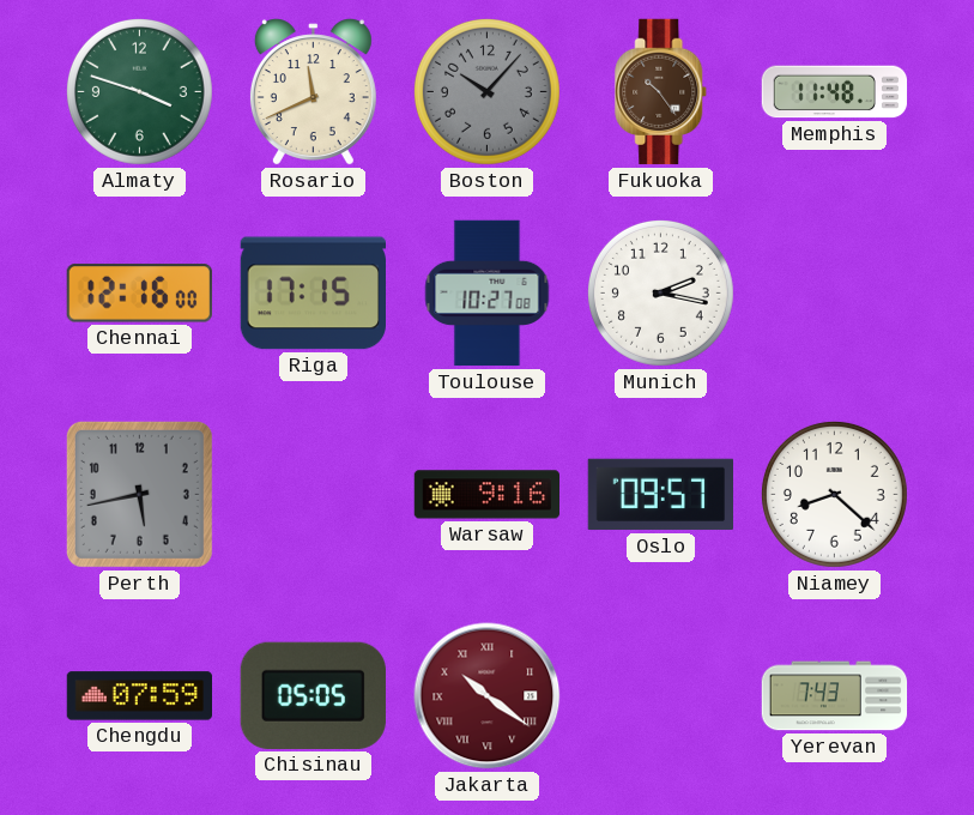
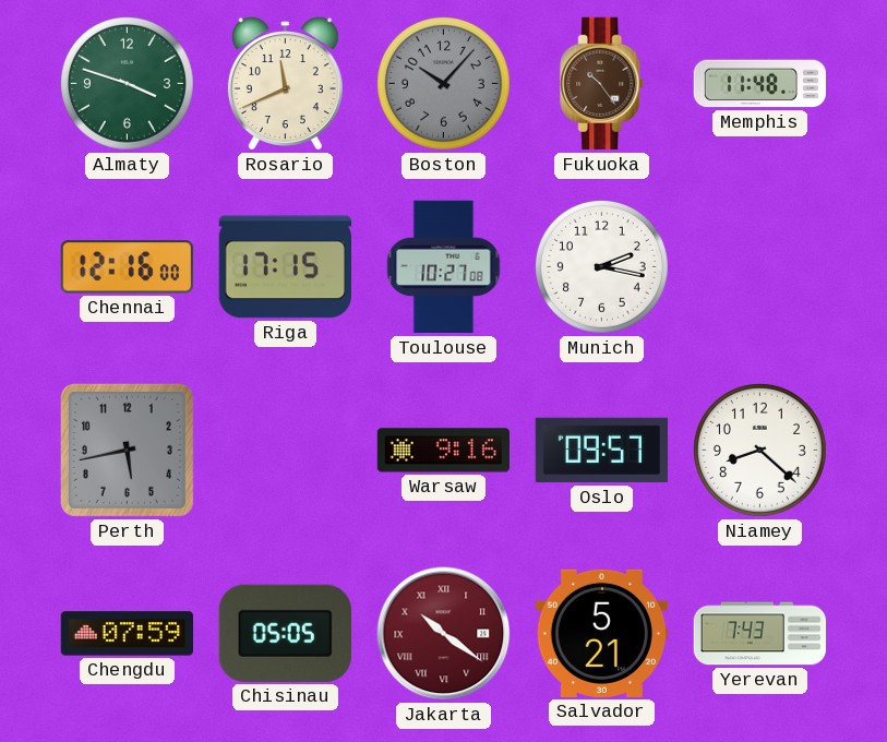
Salvador: none -> 5:21 (601, 633)
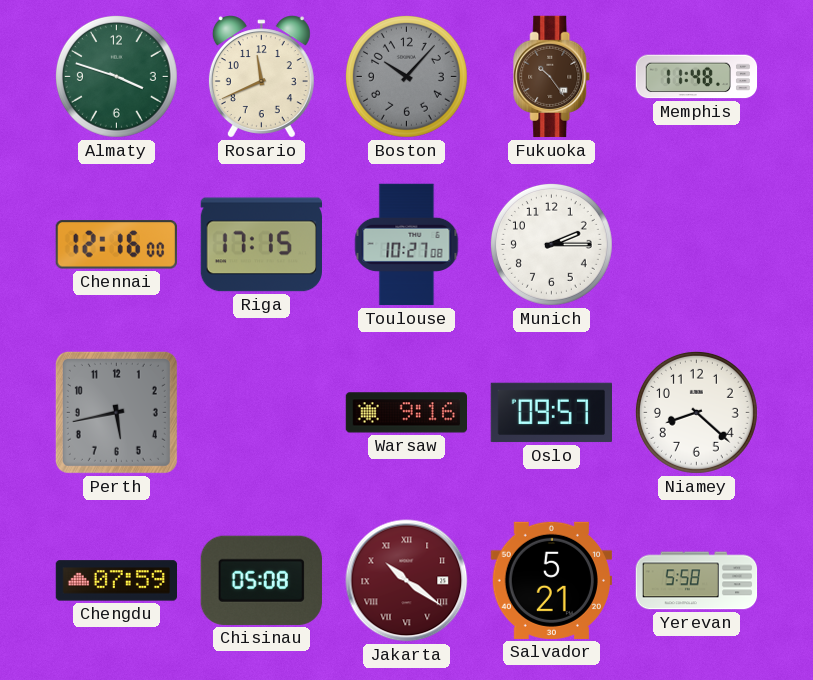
Munich: 2:17 -> 2:15 (551, 244)
Chisinau: 05:05 -> 05:08 (261, 580)
Yerevan: 7:43 -> 5:58 (697, 581)
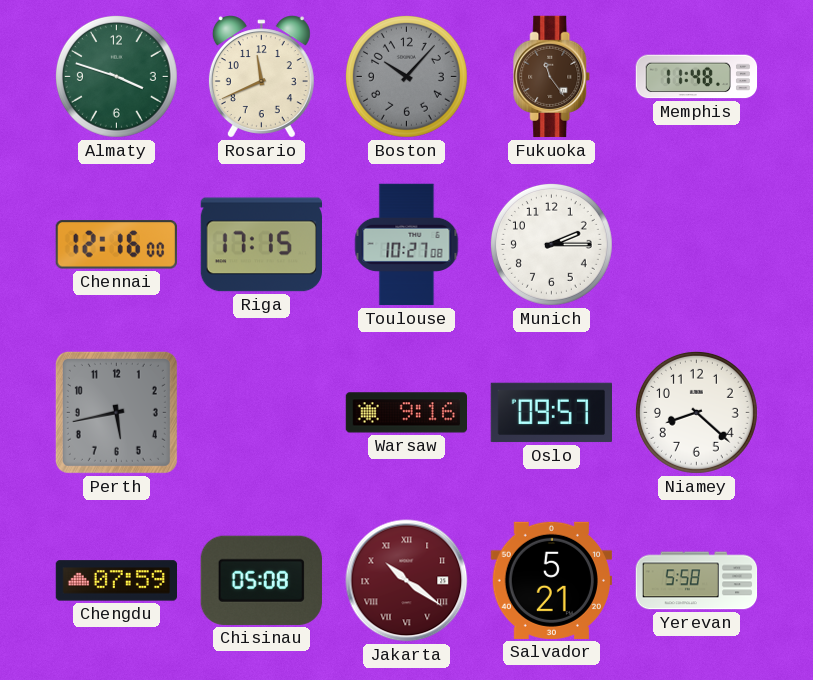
Fukuoka: 10:24 -> 11:24 (552, 77)
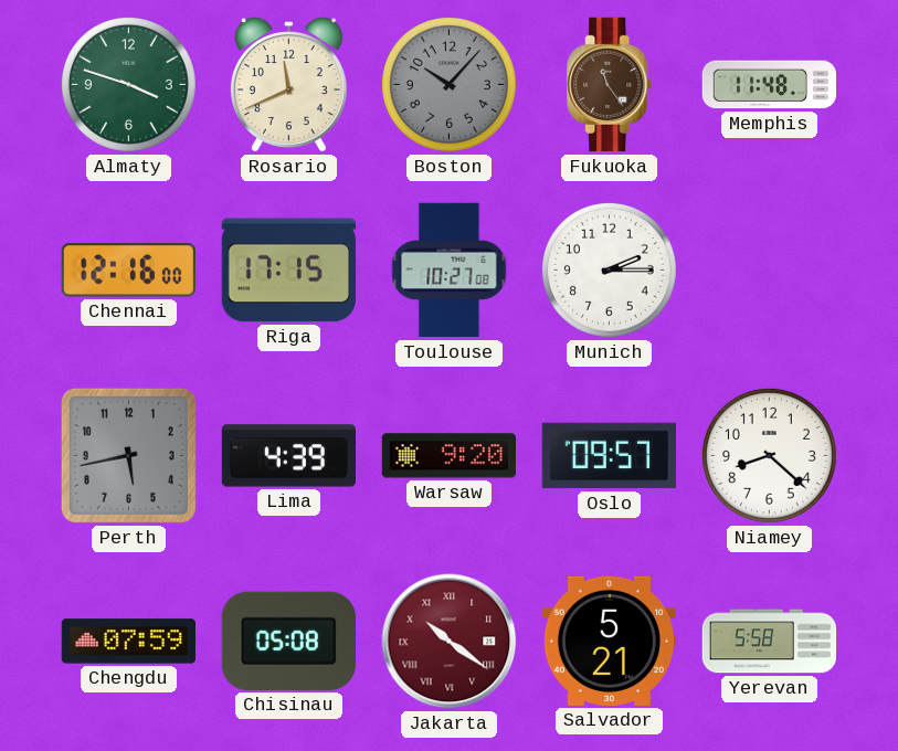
Lima: none -> 4:39 (288, 456)
Warsaw: 9:16 -> 9:20 (448, 456)
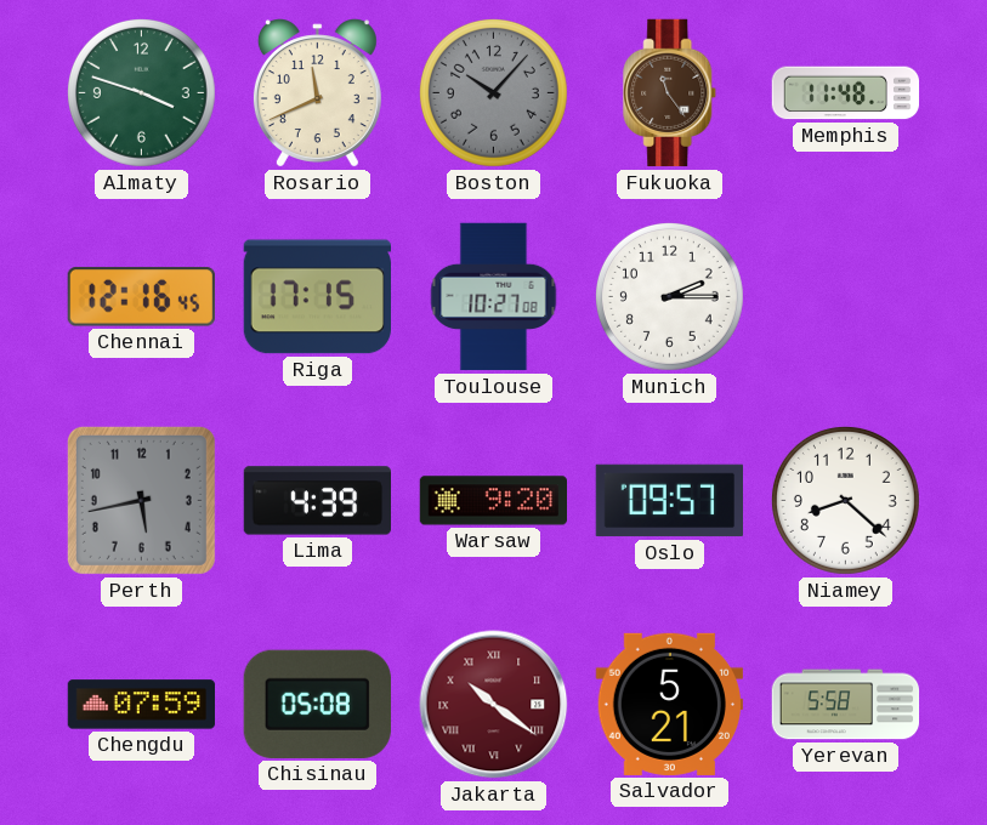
Chennai: 12:16:00 -> 12:16:45 (141, 297)
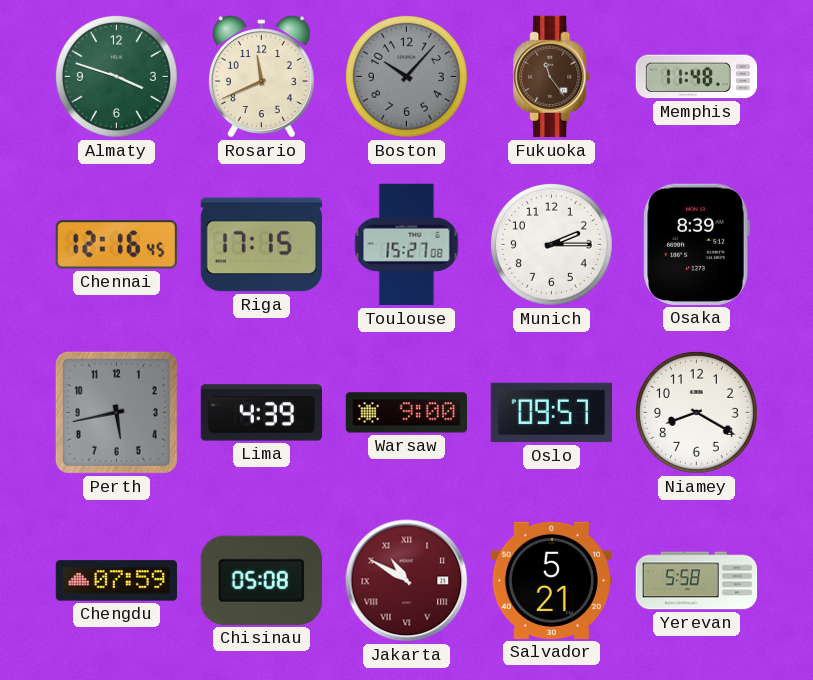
Toulouse: 10:27 -> 15:27 (407, 245)
Osaka: none -> 8:39 (696, 244)
Warsaw: 9:20 -> 9:00 (406, 413)
Niamey: 8:22 -> 8:20 (696, 412)
Jakarta: 10:21 -> 10:50 (407, 581)
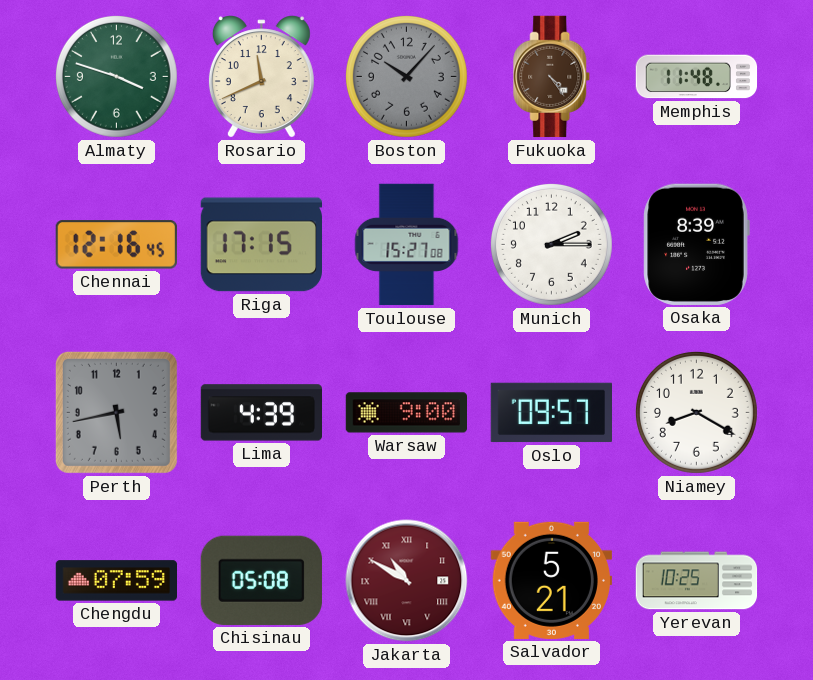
Fukuoka: 11:24 -> 4:24 (552, 77)
Yerevan: 5:58 -> 10:25 (697, 581)
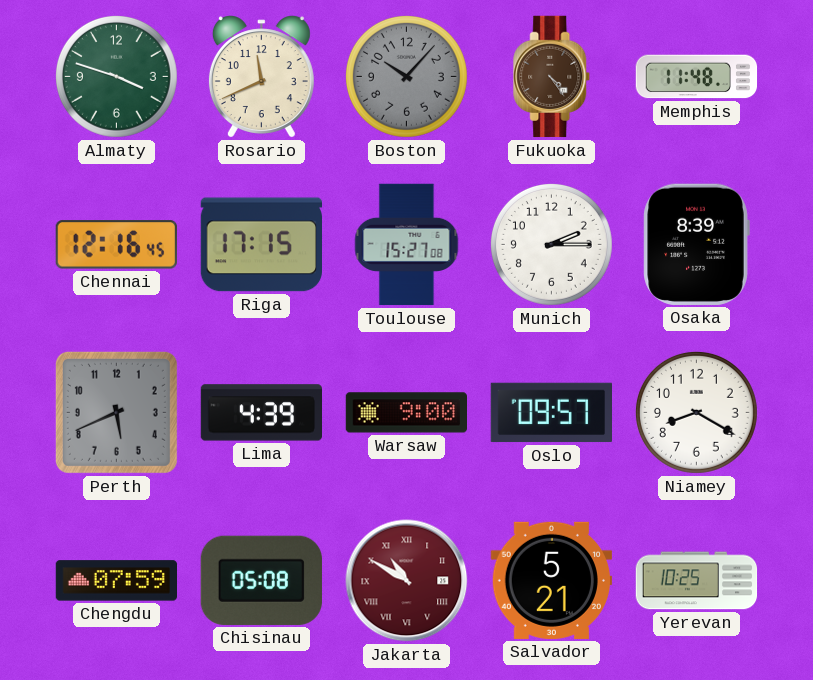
Perth: 5:43 -> 5:41 (116, 412)
